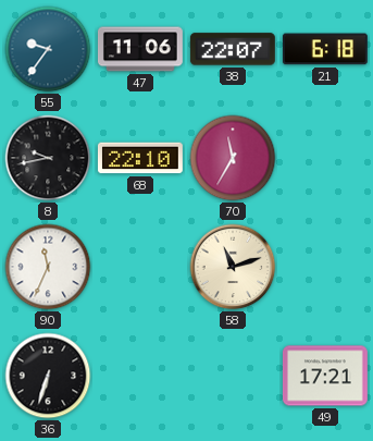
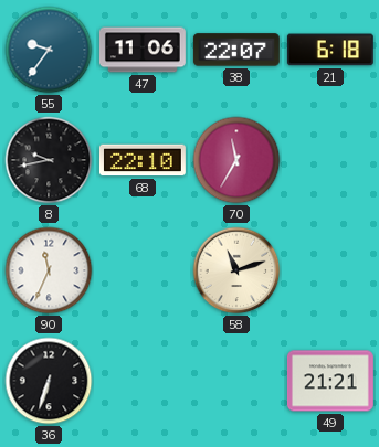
49: 17:21 -> 21:21 (330, 381)
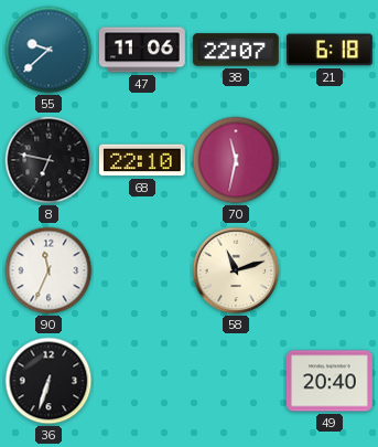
55: 9:36 -> 9:38 (48, 50)
8: 9:43 -> 6:47 (48, 160)
70: 11:35 -> 11:32 (236, 160)
49: 21:21 -> 20:40 (330, 381)
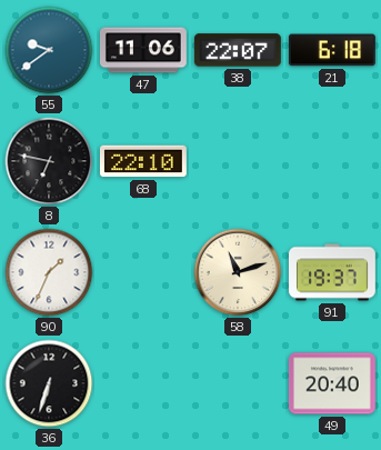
55: 9:38 -> 9:39 (49, 50)
70: 11:32 -> none (236, 160)
90: 11:34 -> 1:34 (49, 272)
91: none -> 19:37 (332, 272)
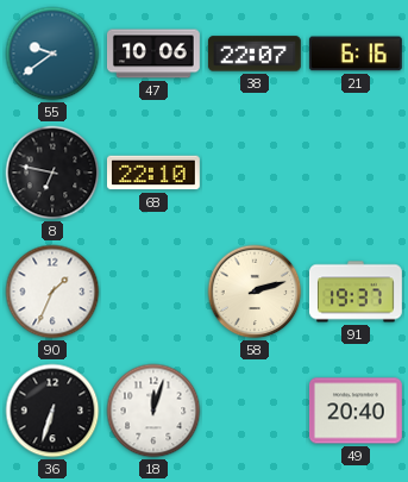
47: 11:06 -> 10:06 (153, 54)
21: 6:18 -> 6:16 (356, 54)
58: 11:12 -> 2:12 (255, 292)
18: none -> 12:03 (153, 411)
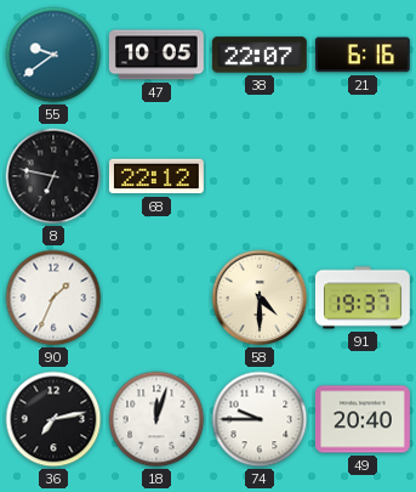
47: 10:06 -> 10:05 (156, 55)
68: 22:10 -> 22:12 (156, 176)
58: 2:12 -> 4:30 (260, 298)
36: 6:33 -> 7:13 (53, 419)
74: none -> 9:45 (260, 419)
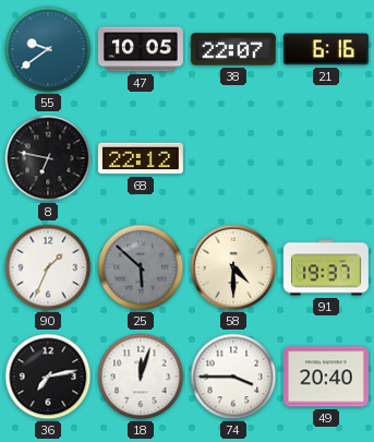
25: none -> 5:52 (141, 267)
74: 9:45 -> 3:45 (233, 377)
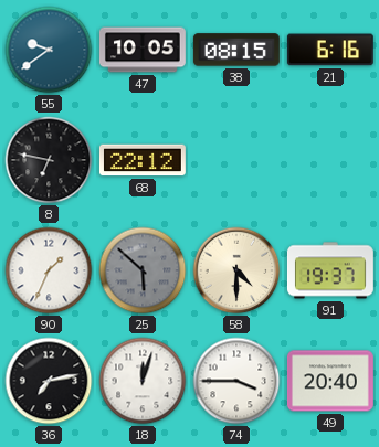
38: 22:07 -> 08:15 (236, 50)
